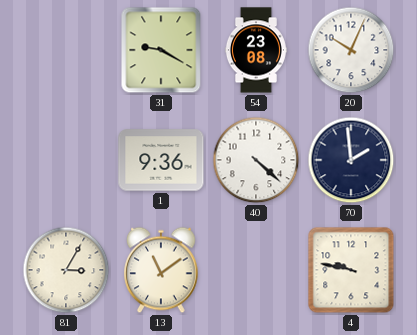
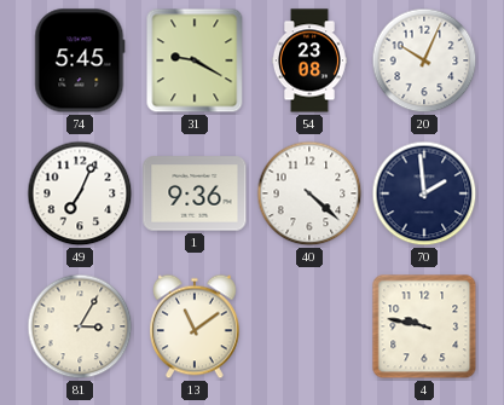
74: none -> 5:45 (80, 60)
49: none -> 7:04 (80, 193)
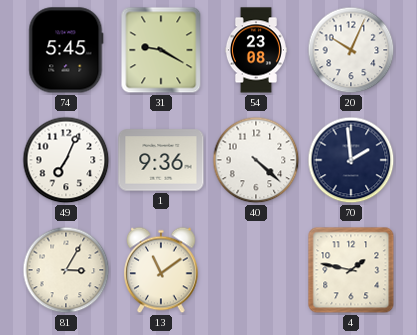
4: 9:47 -> 1:47 (351, 270)
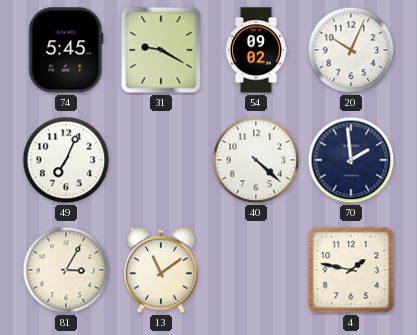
54: 23:08 -> 09:02 (256, 50)
1: 9:36 -> none (161, 160)
